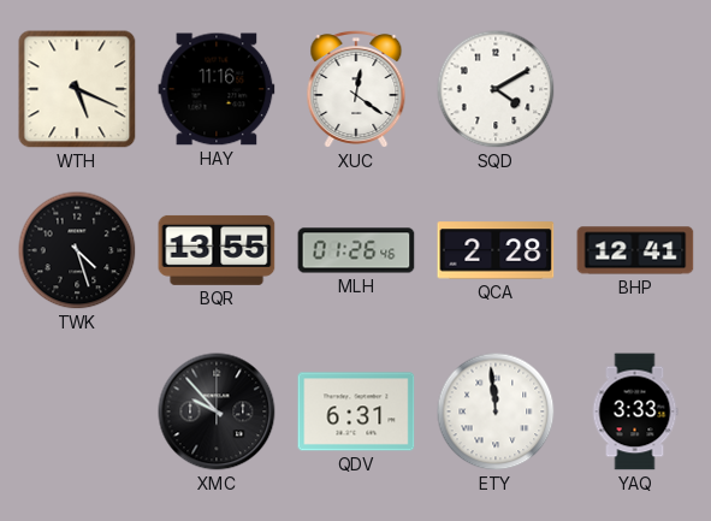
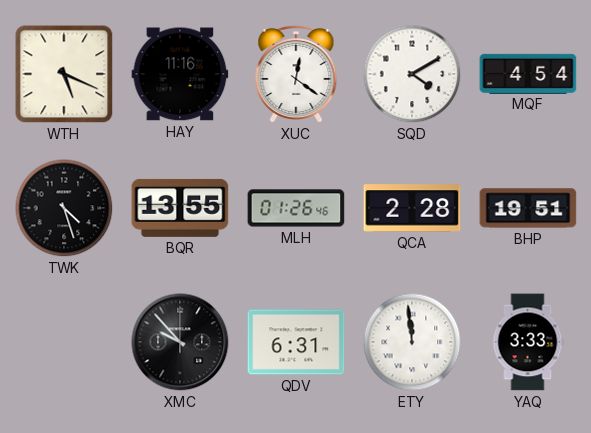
MQF: none -> 4:54 (528, 73)
BHP: 12:41 -> 19:51 (528, 208)
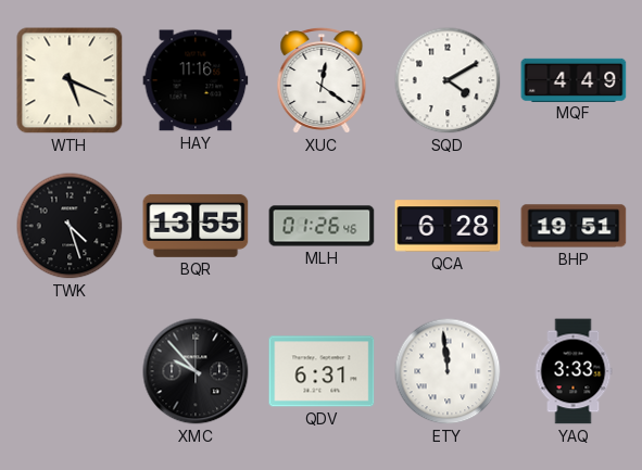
MQF: 4:54 -> 4:49 (574, 79)
QCA: 2:28 -> 6:28 (448, 226)
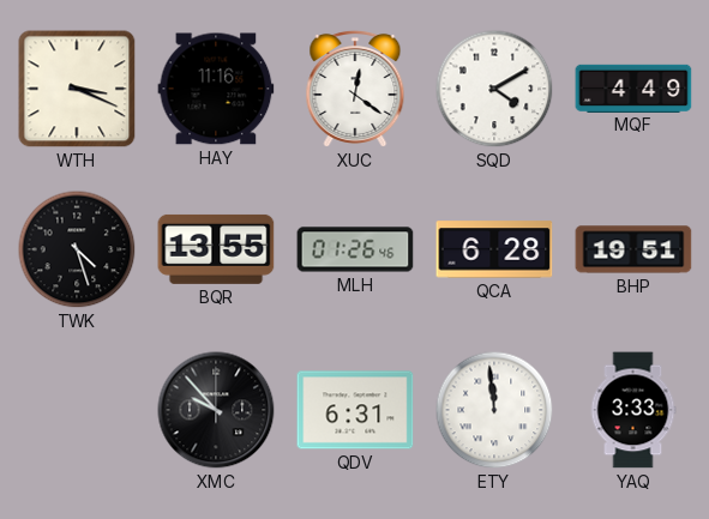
WTH: 5:19 -> 3:19 (77, 89)
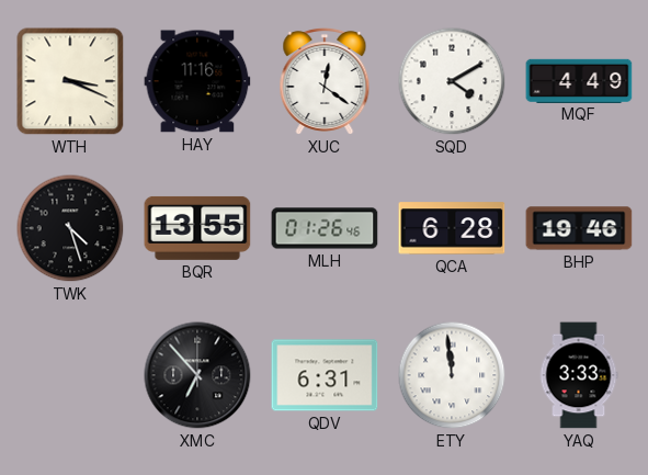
BHP: 19:51 -> 19:46 (579, 228)
XMC: 9:53 -> 6:53 (197, 375)
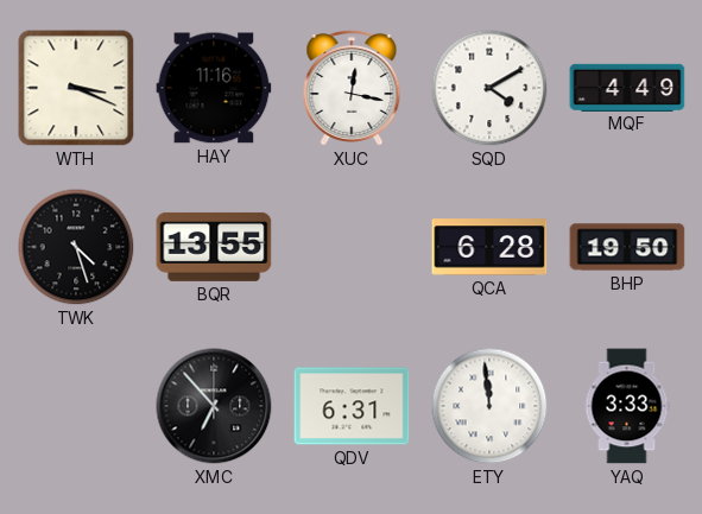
XUC: 12:21 -> 12:17 (352, 88)
MLH: 01:26 -> none (325, 228)
BHP: 19:46 -> 19:50 (627, 247)
